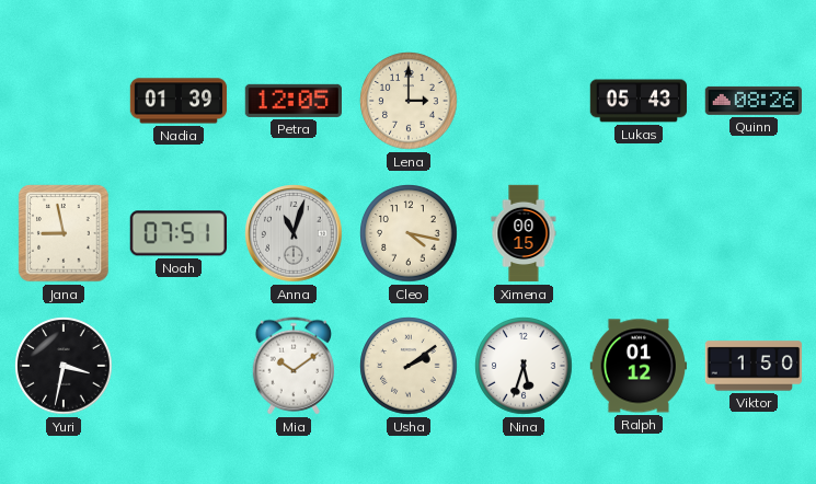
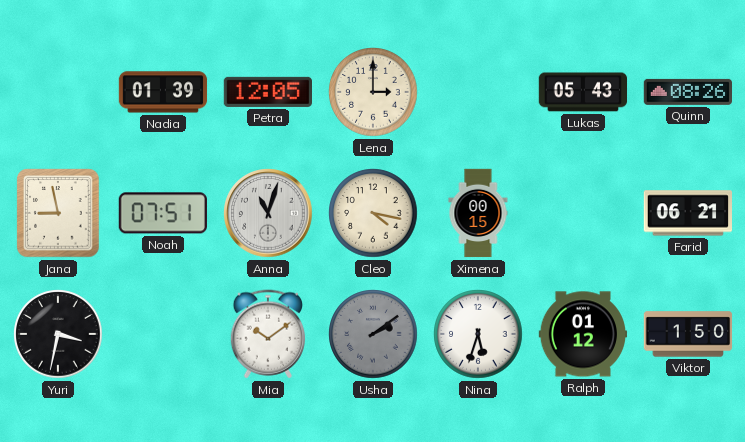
Farid: none -> 06:21 (688, 213)
Usha dial: cream -> grey (373, 334)
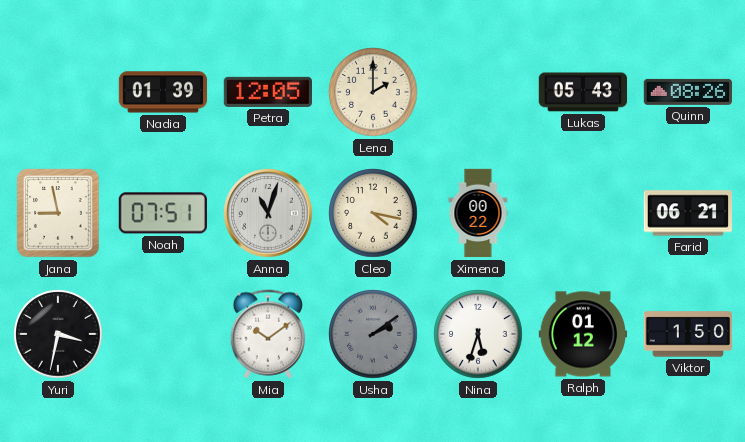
Lena: 3:00 -> 2:00 (373, 92)
Ximena: 00:15 -> 00:22 (478, 213)
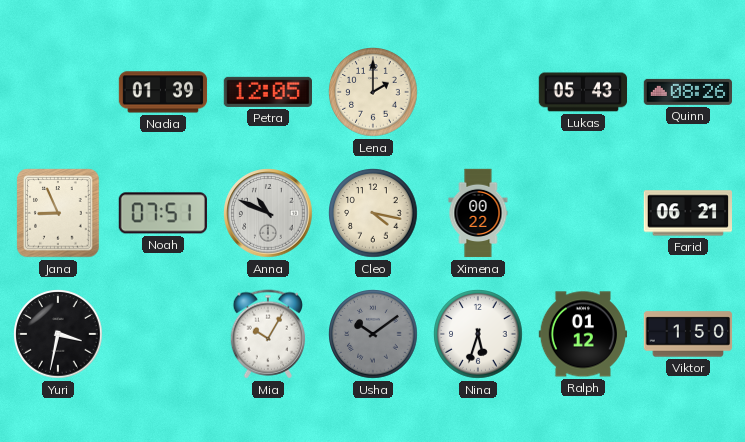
Jana: 8:58 -> 8:56 (58, 213)
Anna: 11:03 -> 10:49 (268, 213)
Mia: 10:09 -> 10:05 (268, 334)
Usha: 2:09 -> 10:09 (373, 334)
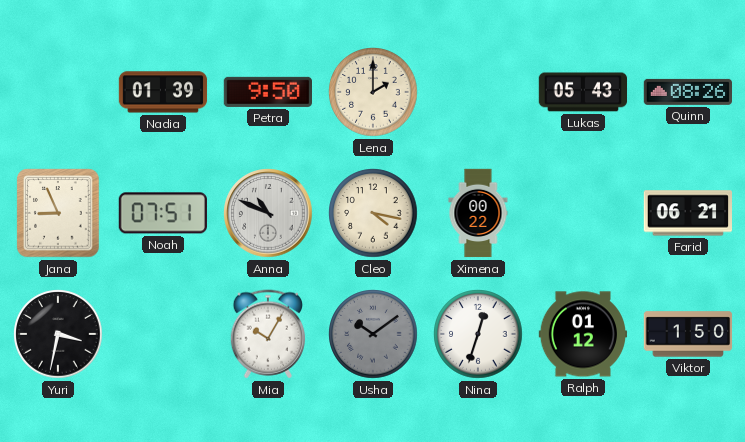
Petra: 12:05 -> 9:50 (267, 92)
Nina: 5:33 -> 12:33 (478, 334)
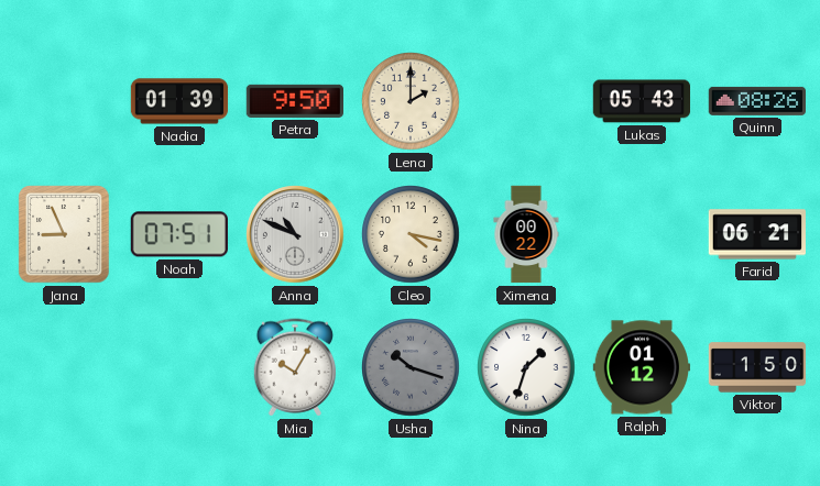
Yuri: 3:32 -> none (58, 334)
Usha: 10:09 -> 10:18 (411, 367)
Nina: 12:33 -> 1:33 (526, 367)
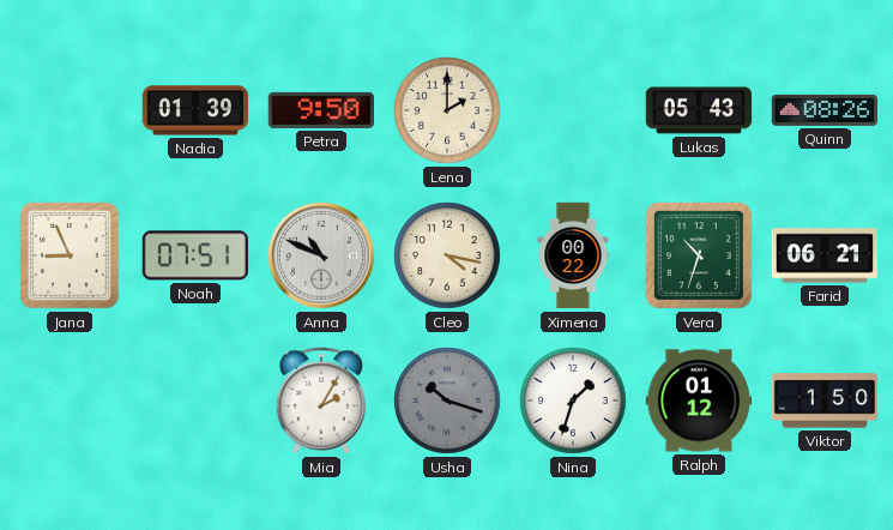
Vera: none -> 10:33 (699, 255)
Mia: 10:05 -> 2:05 (321, 400)
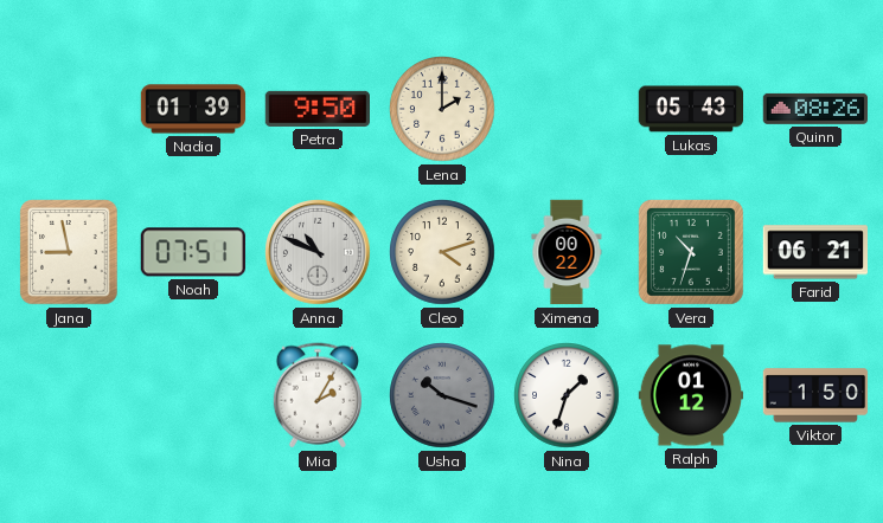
Jana: 8:56 -> 8:58 (69, 252)
Cleo: 4:17 -> 4:12 (442, 252)
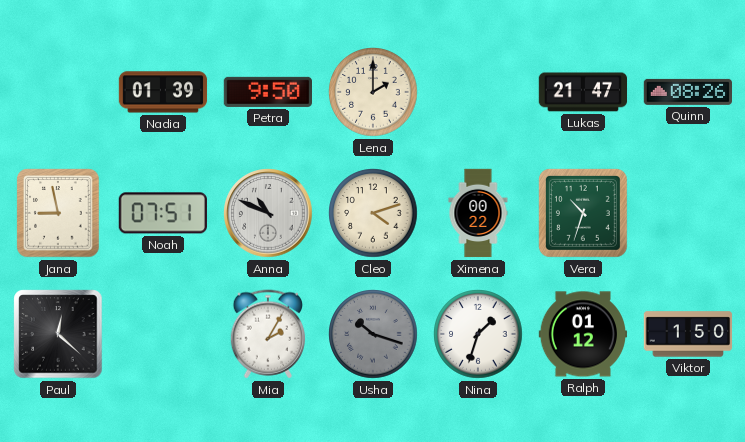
Lukas: 05:43 -> 21:47 (583, 92)
Farid: 06:21 -> none (815, 252)
Paul: none -> 12:22 (58, 334)
